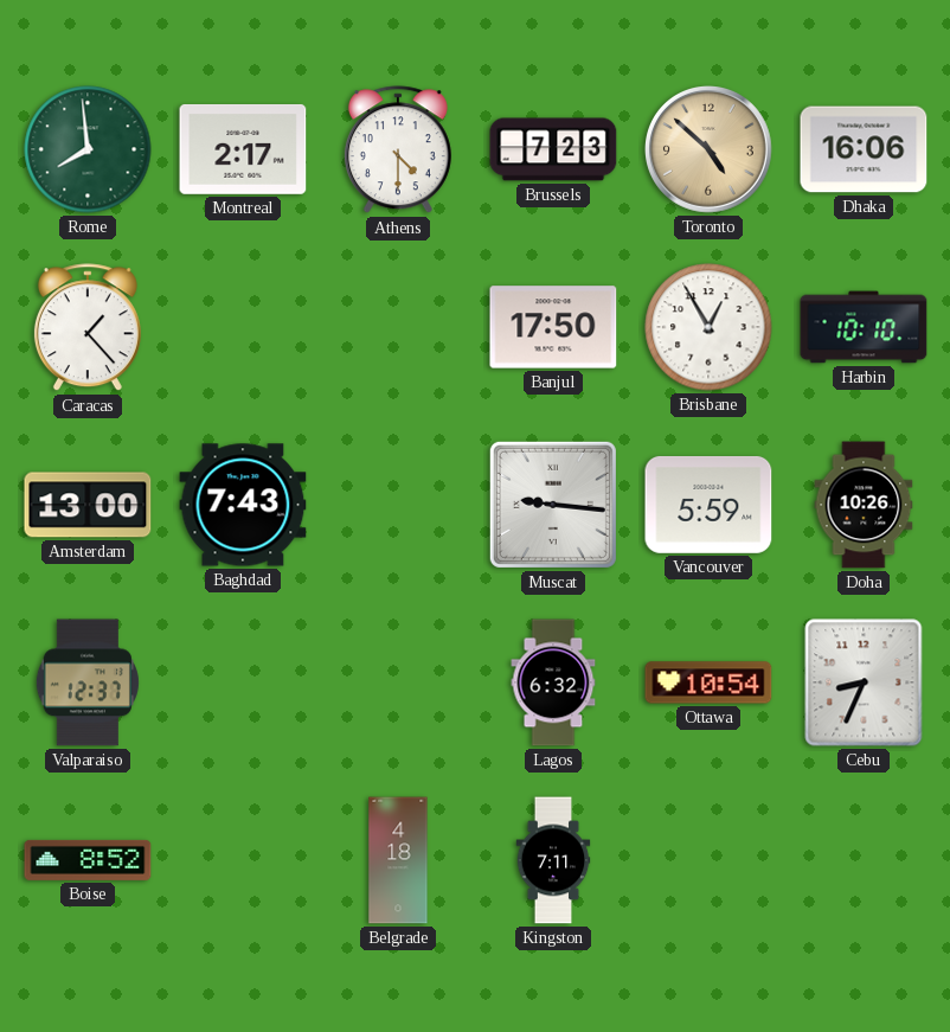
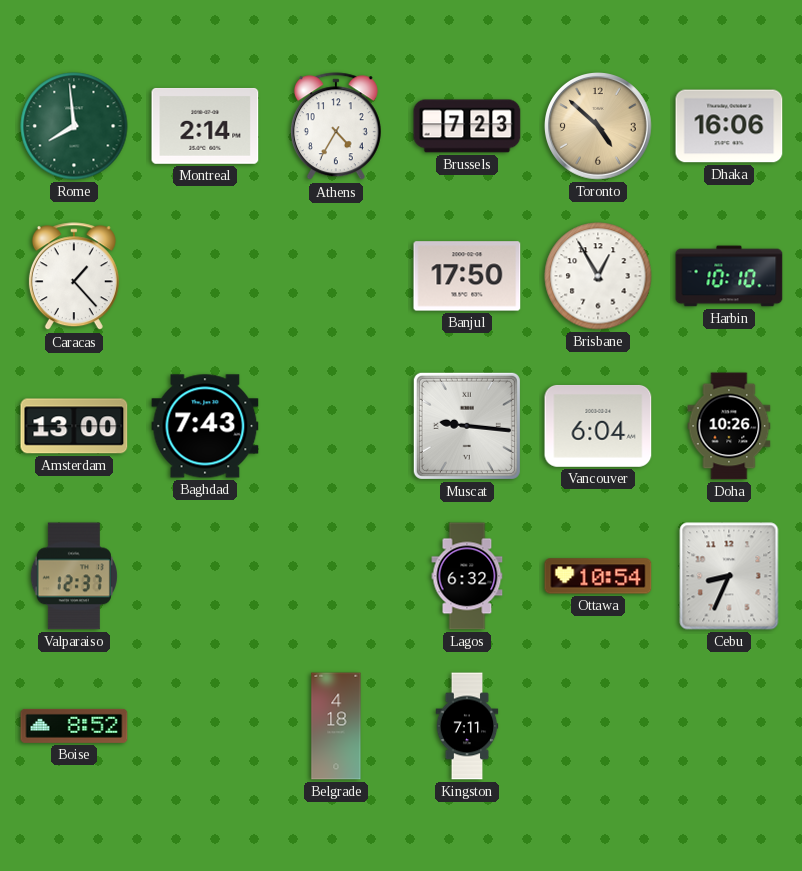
Montreal: 2:17 -> 2:14 (205, 126)
Athens: 4:30 -> 4:35 (336, 127)
Vancouver: 5:59 -> 6:04 (598, 426)
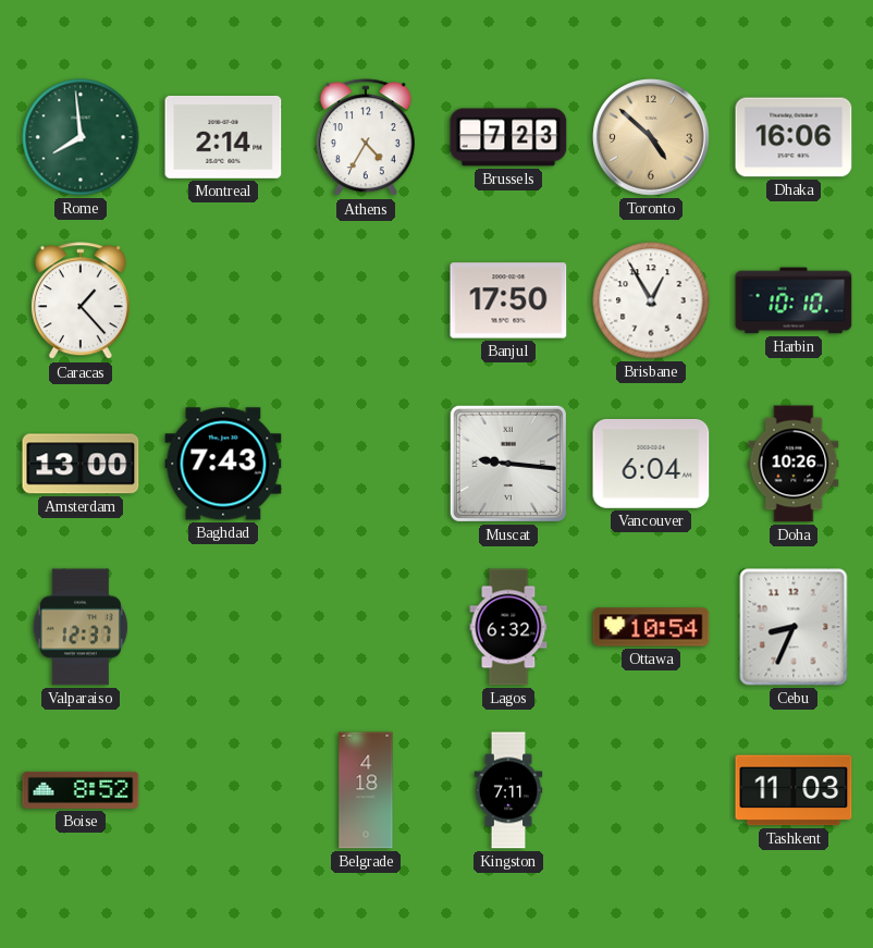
Tashkent: none -> 11:03 (794, 790)
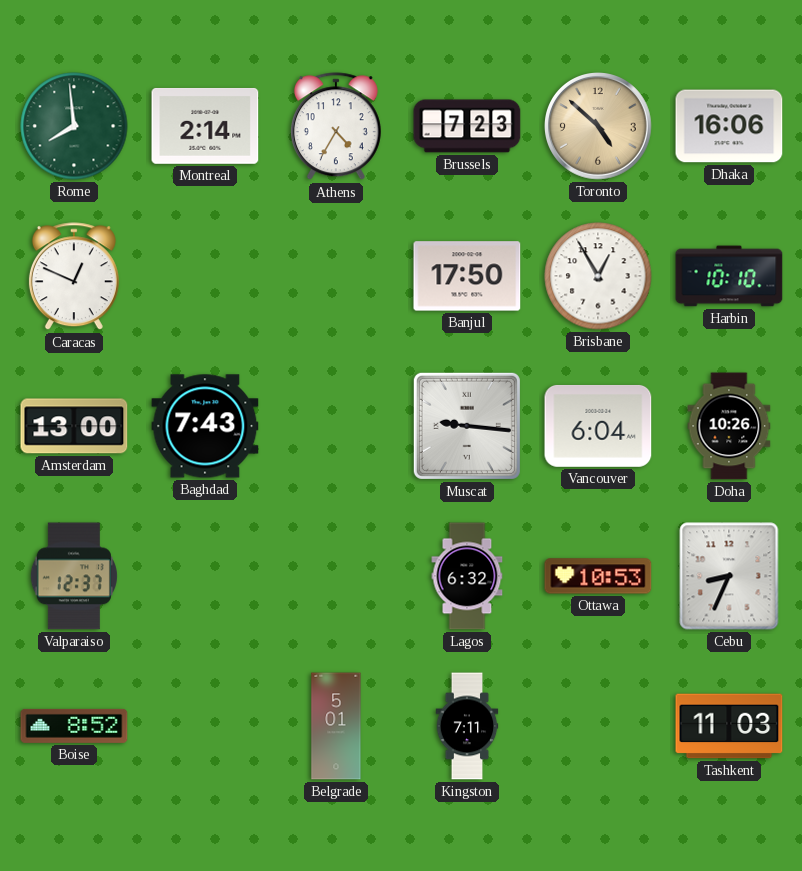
Caracas: 1:23 -> 12:49 (74, 277)
Ottawa: 10:54 -> 10:53 (598, 576)
Belgrade: 4:18 -> 5:01 (336, 726)
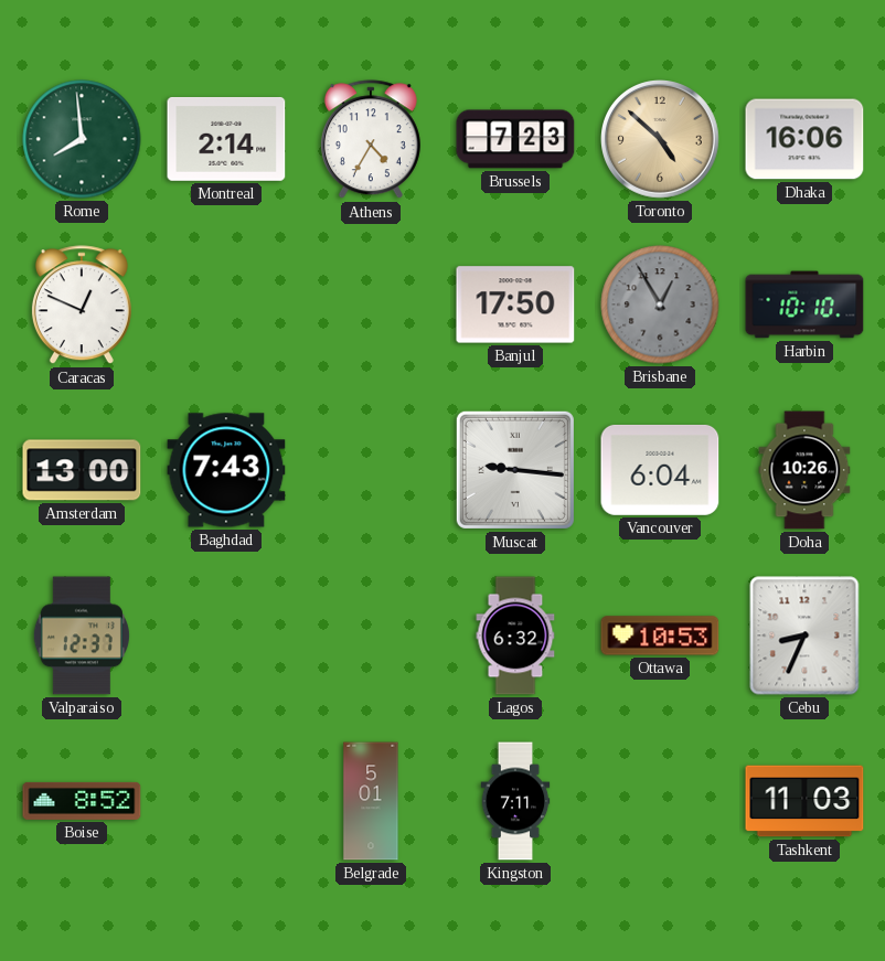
Brisbane dial: white -> grey (660, 305)
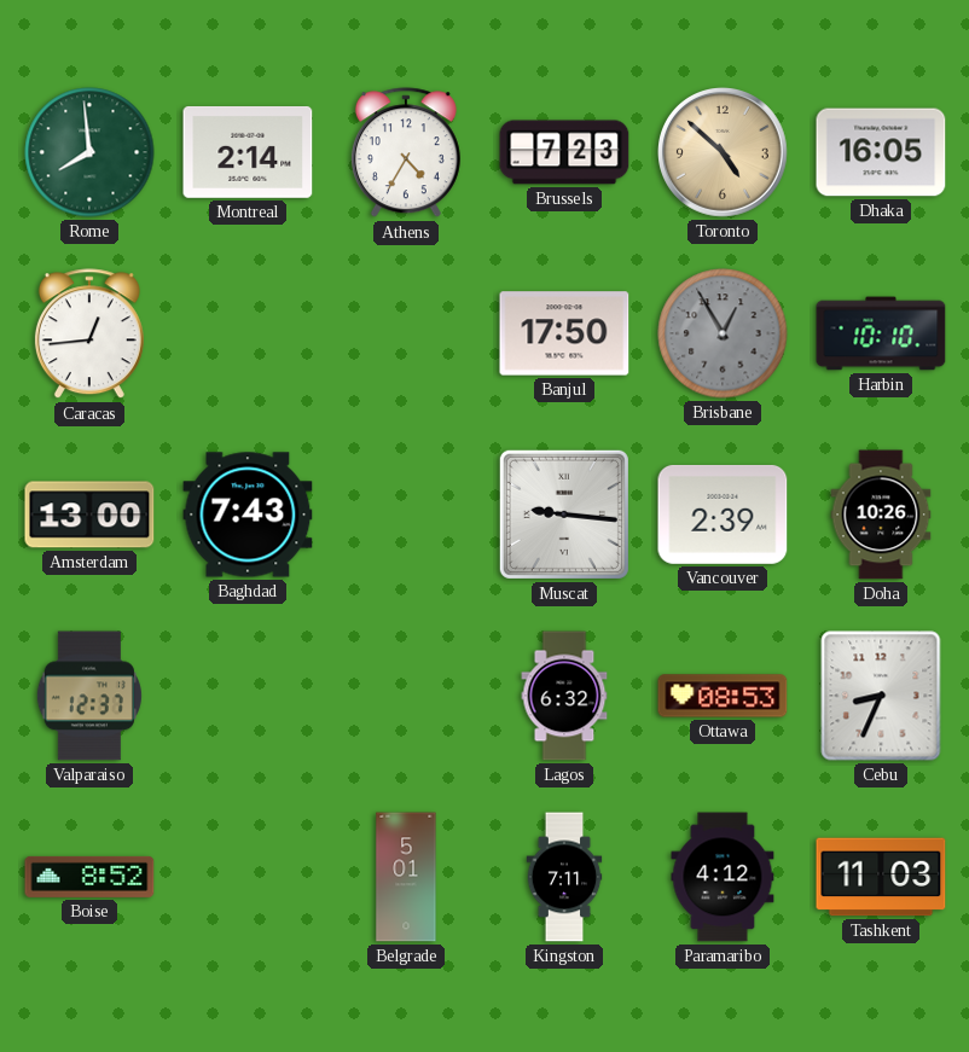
Dhaka: 16:06 -> 16:05 (881, 152)
Caracas: 12:49 -> 12:44 (89, 335)
Vancouver: 6:04 -> 2:39 (723, 515)
Ottawa: 10:53 -> 08:53 (723, 696)
Paramaribo: none -> 4:12 (723, 877)
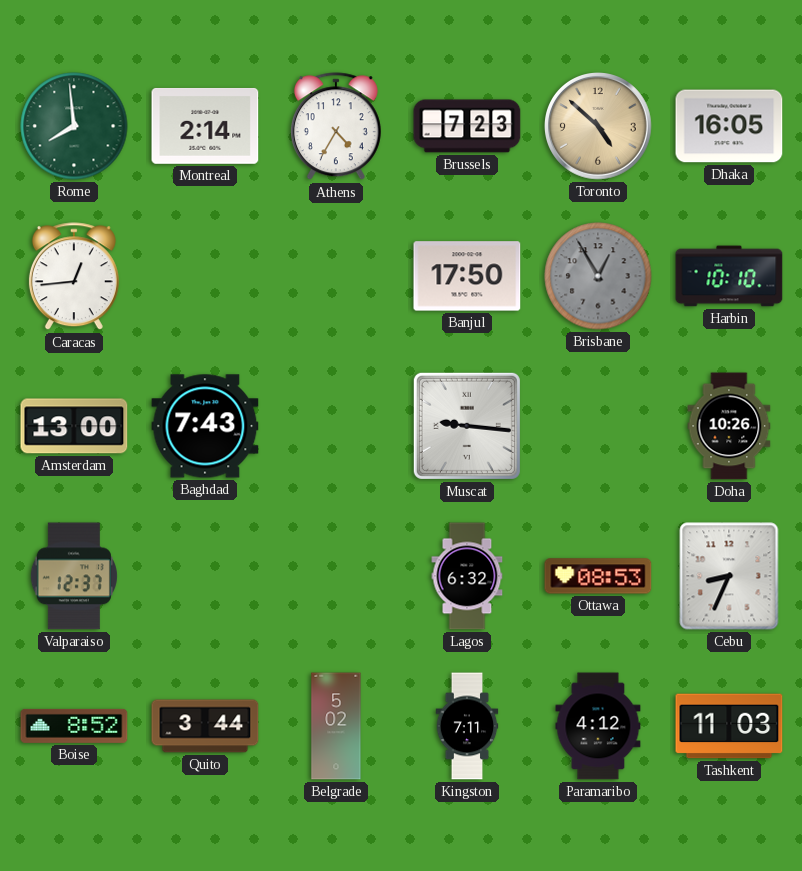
Vancouver: 2:39 -> none (723, 515)
Quito: none -> 3:44 (205, 726)
Belgrade: 5:01 -> 5:02 (336, 726)
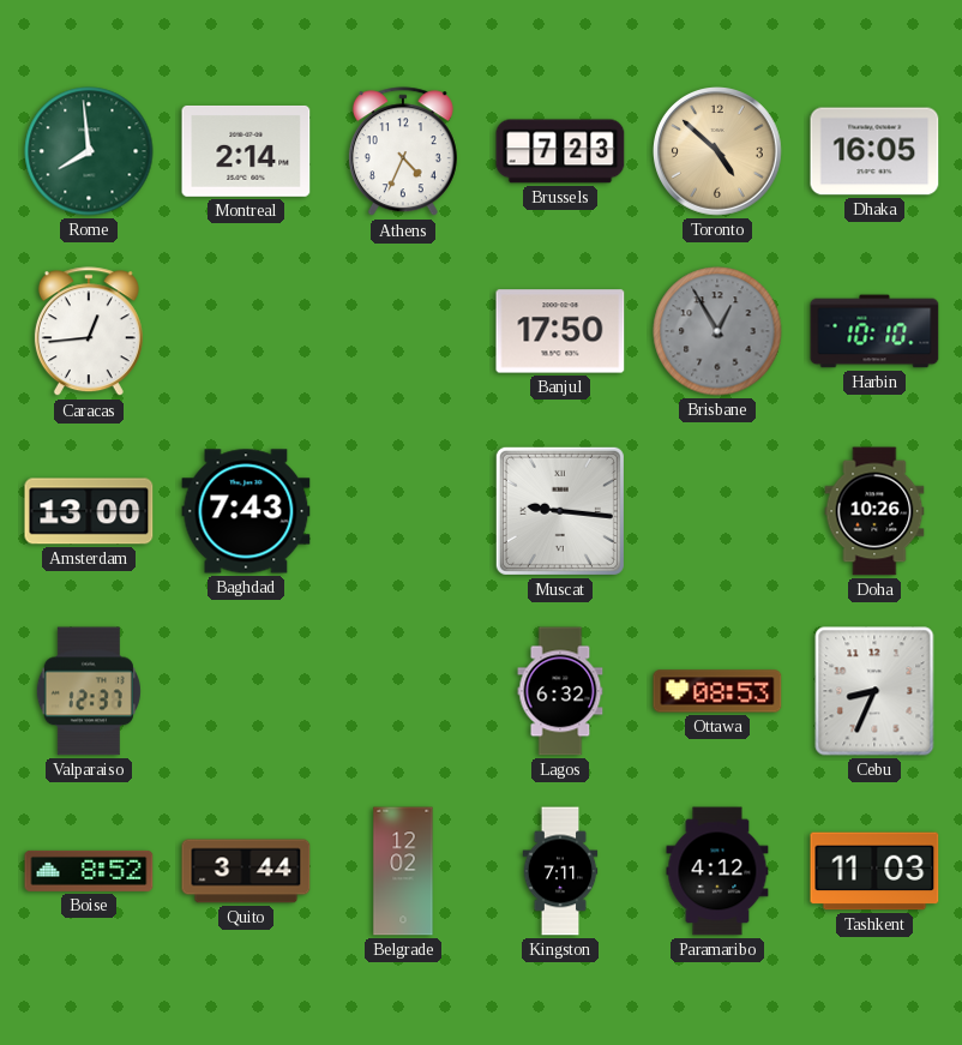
Athens: 4:35 -> 4:34 (403, 152)
Belgrade: 5:02 -> 12:02 (403, 871)
